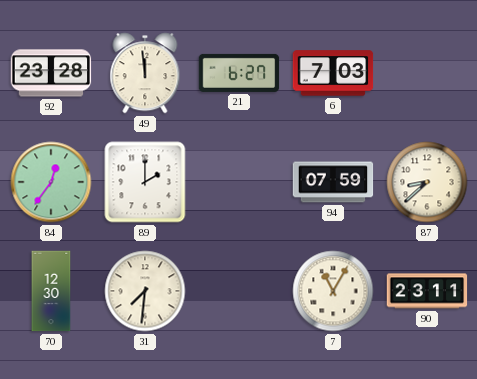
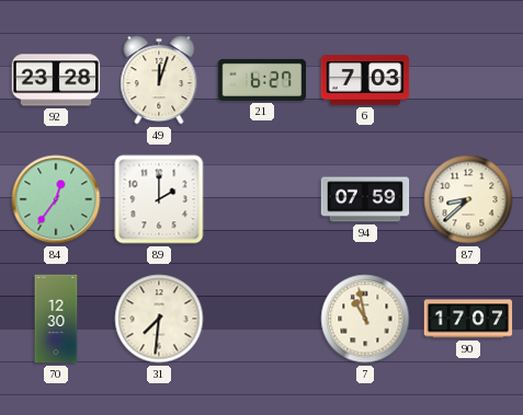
49: 11:59 -> 12:03 (159, 80)
7: 11:05 -> 10:58 (365, 319)
90: 23:11 -> 17:07 (468, 319)
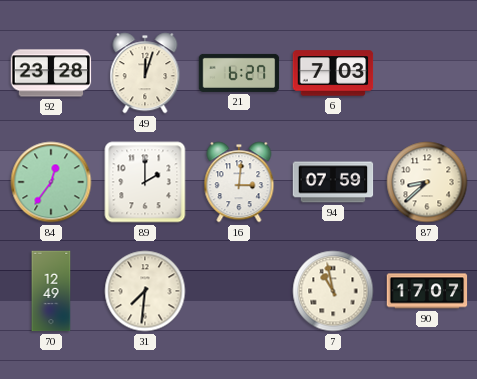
16: none -> 3:01 (239, 182)
70: 12:30 -> 12:49 (51, 291)
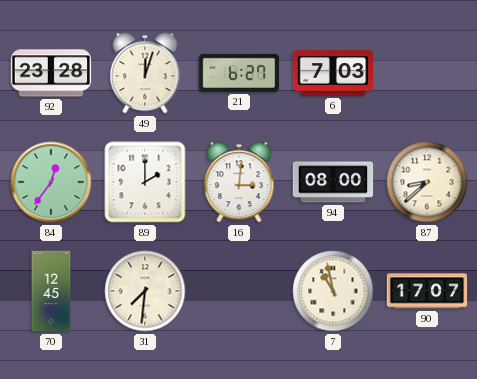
94: 07:59 -> 08:00 (333, 182)
70: 12:49 -> 12:45 (51, 291)
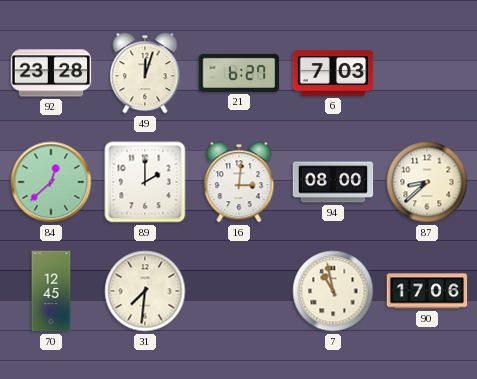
84: 12:36 -> 12:38 (51, 182)
90: 17:07 -> 17:06 (427, 291)
